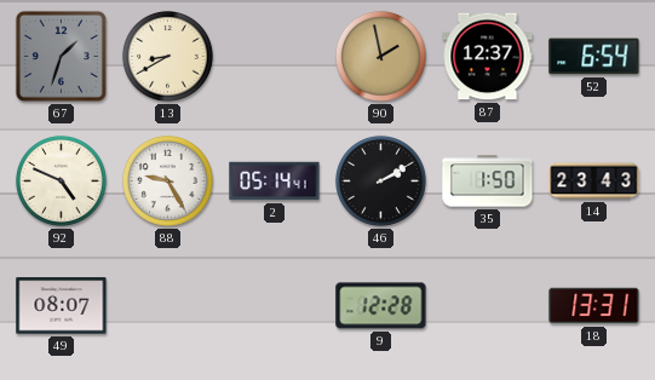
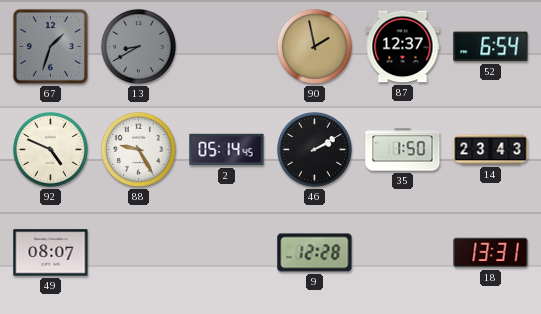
13 dial: cream -> grey (138, 46)
2: 05:14:41 -> 05:14:45 (227, 150)
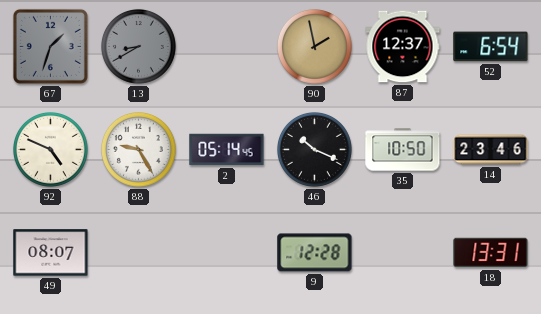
46: 2:10 -> 10:19 (314, 149)
35: 1:50 -> 10:50 (403, 150)
14: 23:43 -> 23:46 (491, 150)
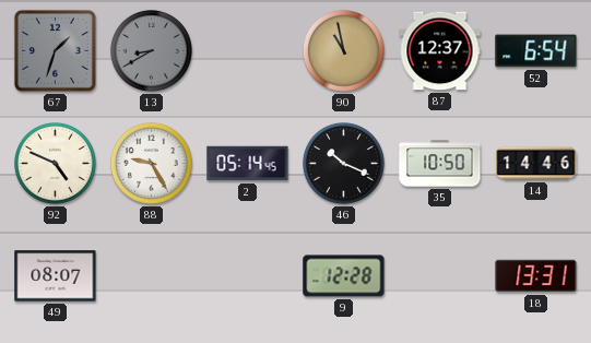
90: 1:58 -> 10:58 (343, 50)
14: 23:46 -> 14:46 (536, 164)
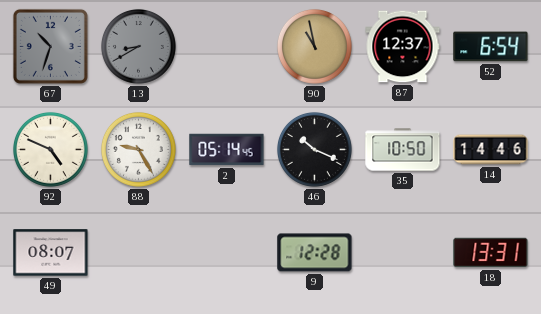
67: 1:33 -> 10:33 (50, 46)
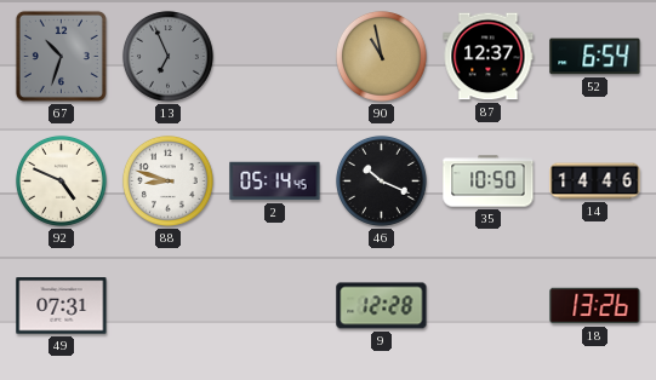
13: 8:40 -> 6:56 (167, 56)
88: 9:25 -> 8:48 (167, 180)
49: 08:07 -> 07:31 (62, 306)
18: 13:31 -> 13:26 (595, 306)
